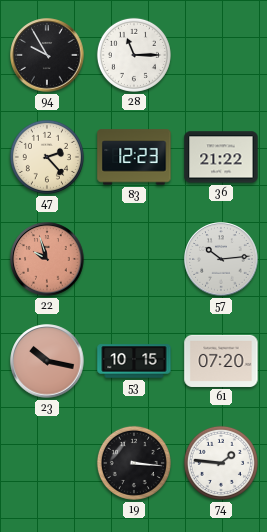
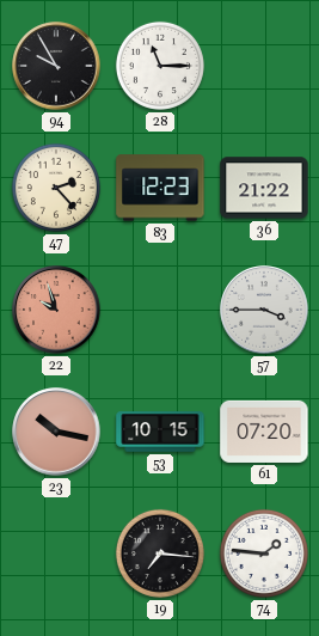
57: 10:14 -> 3:45 (264, 310)
19: 3:16 -> 7:16 (160, 554)
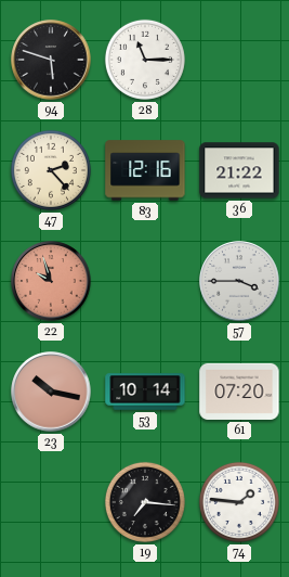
94: 9:55 -> 5:48 (51, 60)
83: 12:23 -> 12:16 (145, 170)
53: 10:15 -> 10:14 (145, 392)
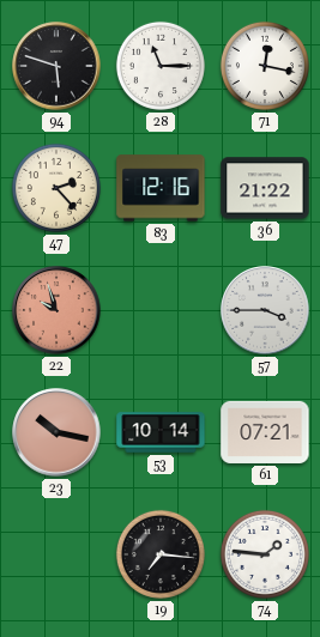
71: none -> 12:17 (265, 66)
61: 07:20 -> 07:21 (265, 432)
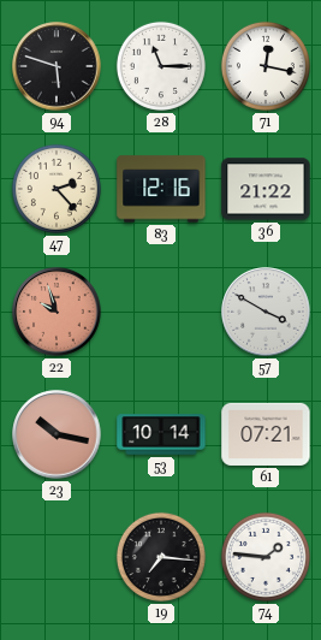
57: 3:45 -> 3:50 (266, 312)
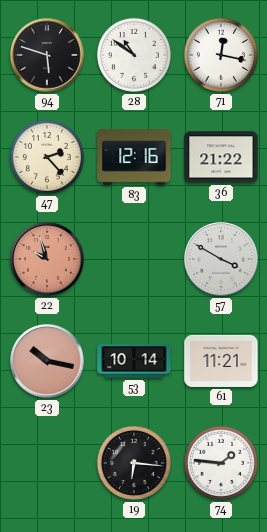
28: 11:15 -> 10:51 (134, 55)
61: 07:21 -> 11:21 (221, 361)
19: 7:16 -> 6:16 (134, 463)
